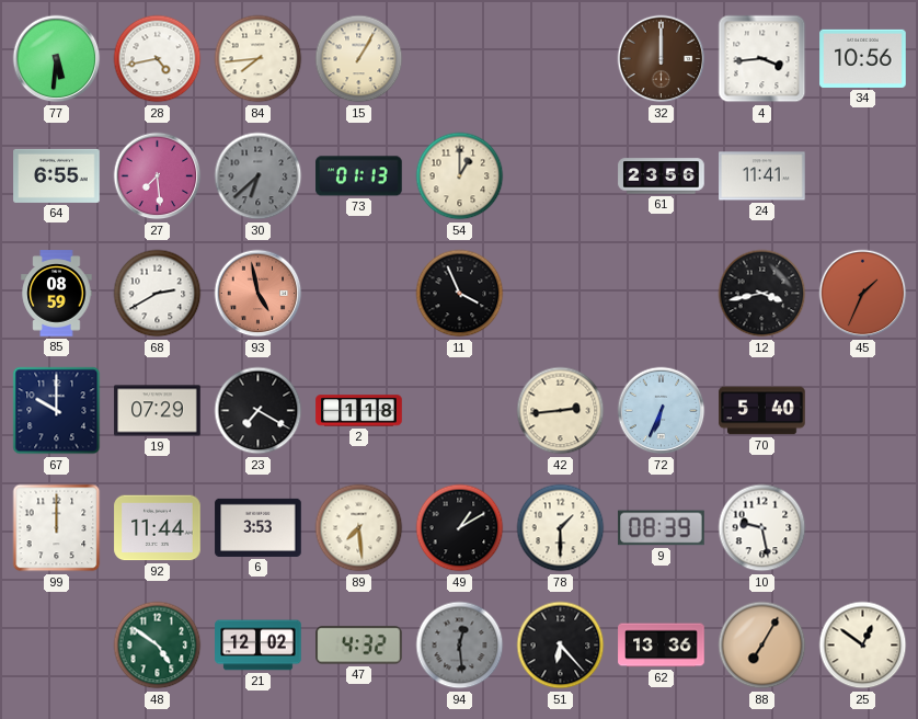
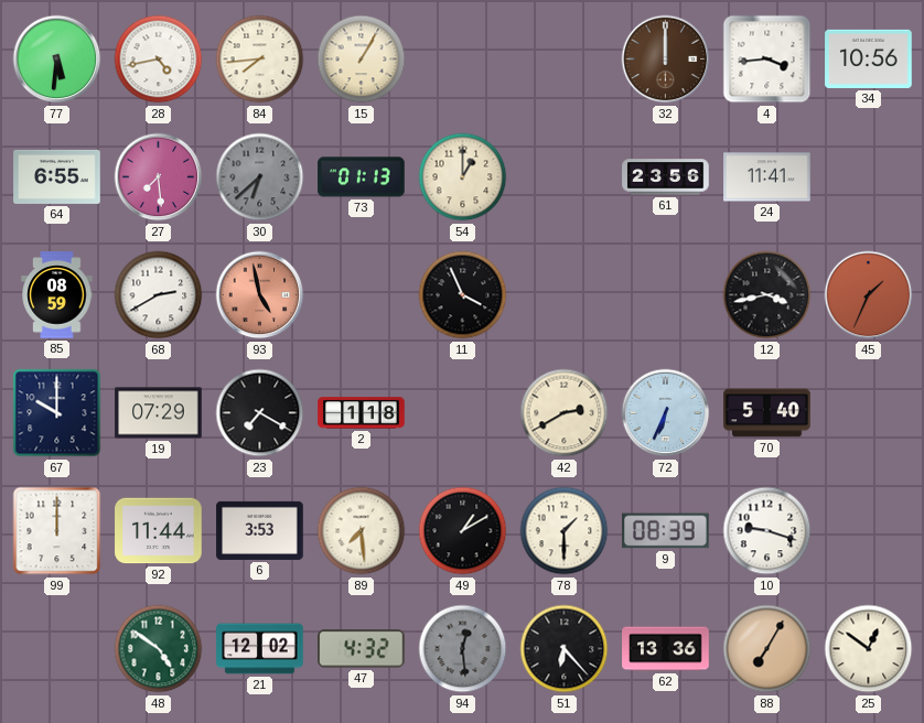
42: 2:44 -> 2:40 (565, 413)
10: 9:28 -> 9:18 (767, 531)
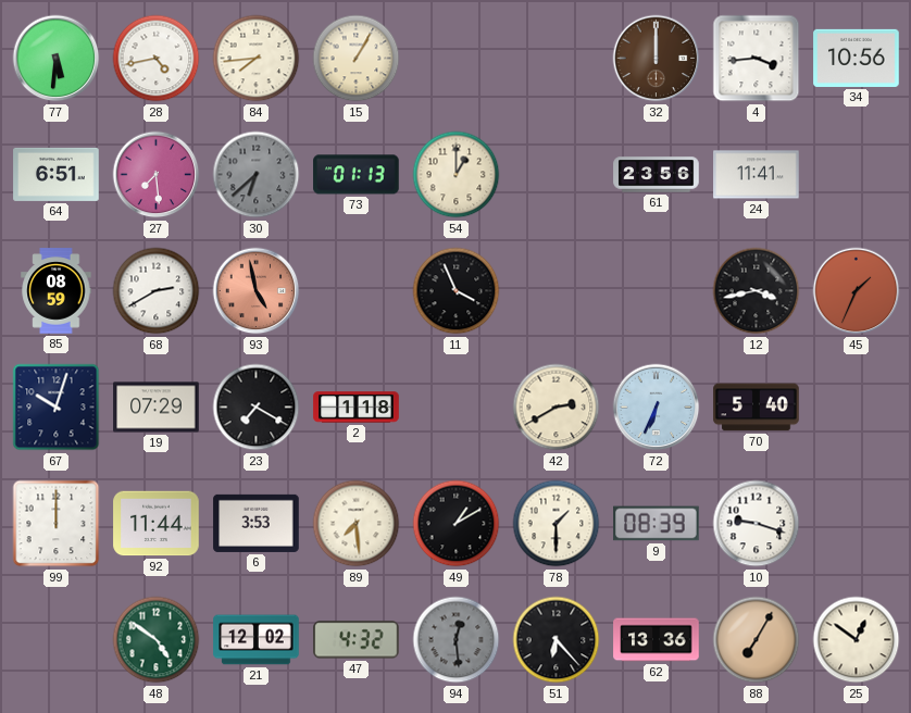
64: 6:55 -> 6:51 (57, 174)
67: 10:00 -> 10:03 (57, 408)
